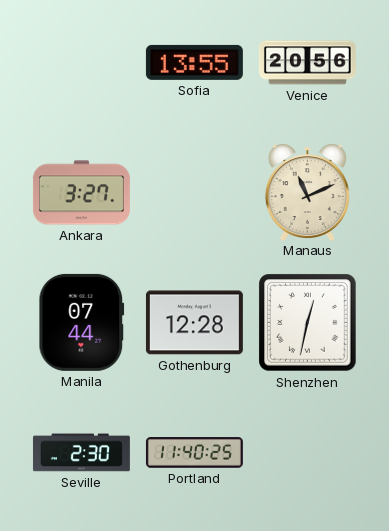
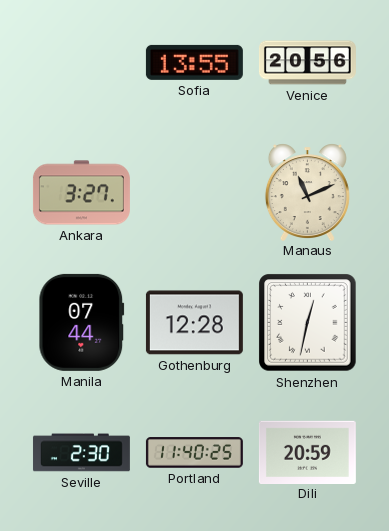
Dili: none -> 20:59 (307, 452)
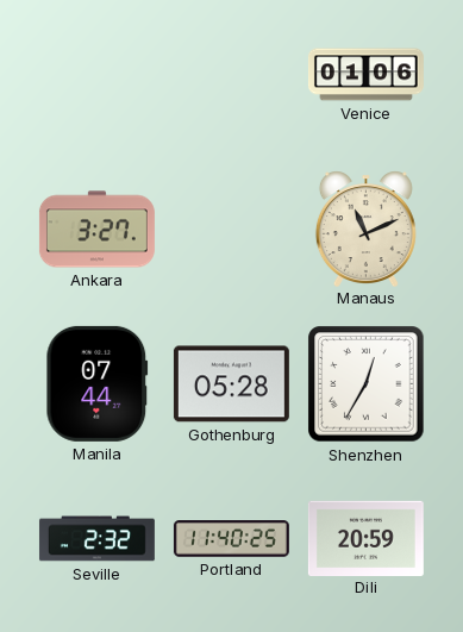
Sofia: 13:55 -> none (194, 62)
Venice: 20:56 -> 01:06 (365, 75)
Gothenburg: 12:28 -> 05:28 (231, 384)
Shenzhen: 12:32 -> 12:35 (367, 384)
Seville: 2:30 -> 2:32 (96, 539)
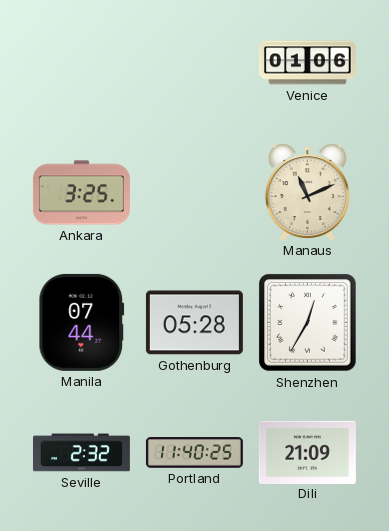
Ankara: 3:27 -> 3:25 (81, 193)
Dili: 20:59 -> 21:09 (307, 452)
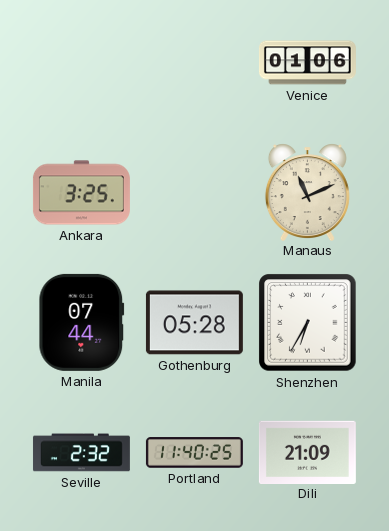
Shenzhen: 12:35 -> 6:35 (308, 323)
